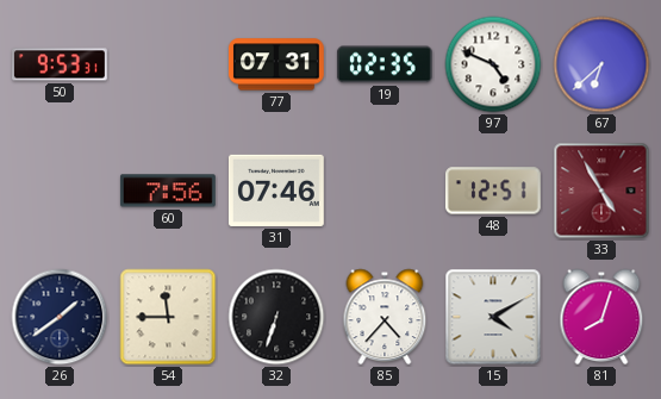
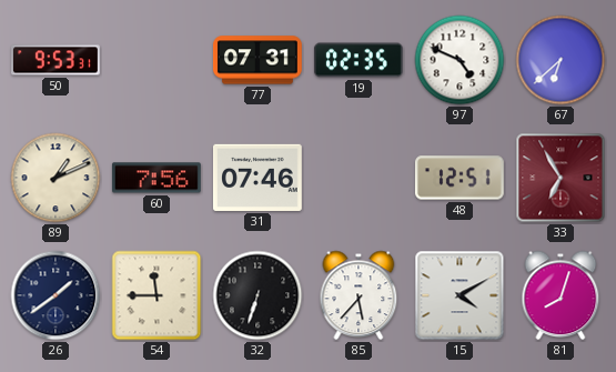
89: none -> 1:11 (55, 178)
33: 4:55 -> 6:55 (561, 178)
85: 4:37 -> 5:37 (359, 295)
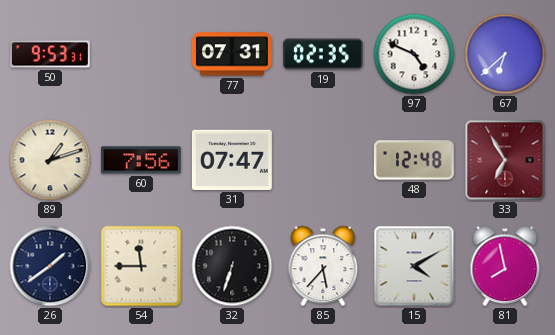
89: 1:11 -> 1:12 (50, 160)
31: 07:46 -> 07:47 (232, 160)
48: 12:51 -> 12:48 (414, 160)
81: 8:03 -> 7:58 (505, 266)
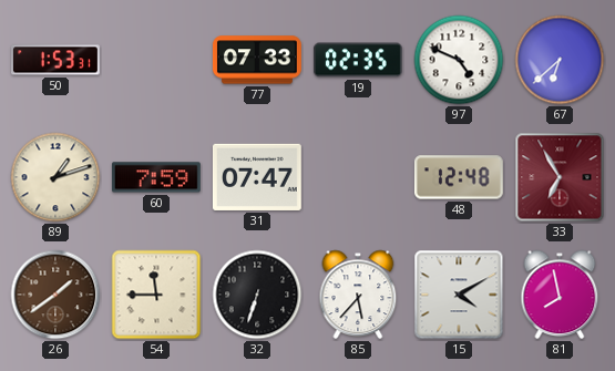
50: 9:53 -> 1:53 (57, 60)
77: 07:31 -> 07:33 (257, 60)
60: 7:56 -> 7:59 (156, 177)
26 dial: navy -> brown (55, 295)
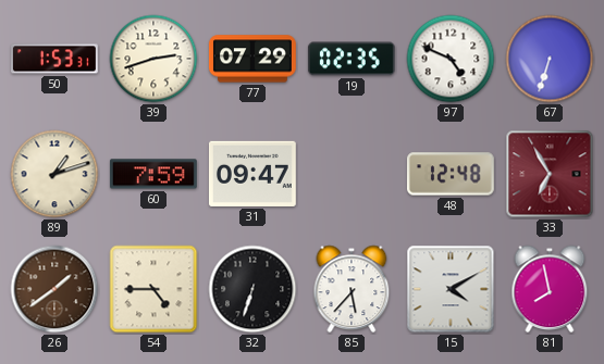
39: none -> 2:42 (153, 59)
77: 07:33 -> 07:29 (252, 59)
67: 6:38 -> 6:33 (550, 59)
31: 07:47 -> 09:47 (252, 174)
54: 11:45 -> 4:45 (153, 289)
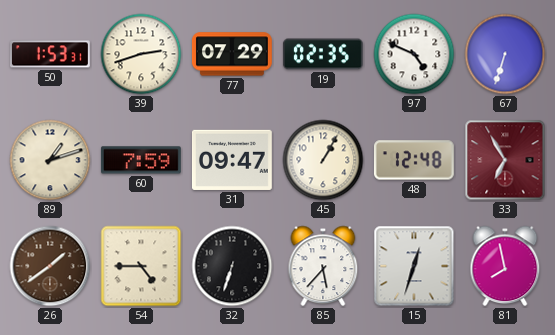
45: none -> 1:05 (323, 160)
15: 4:10 -> 12:33 (414, 266)
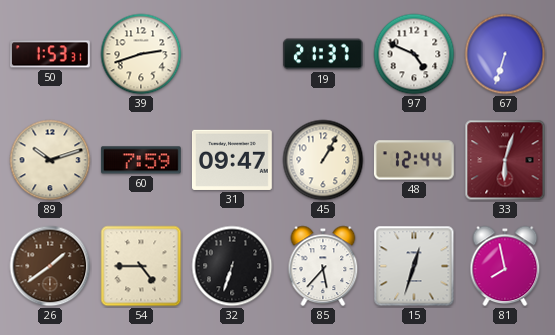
77: 07:29 -> none (232, 54)
19: 02:35 -> 21:37 (323, 54)
89: 1:12 -> 10:12 (50, 160)
48: 12:48 -> 12:44 (414, 160)
33: 6:55 -> 6:03 (505, 160)
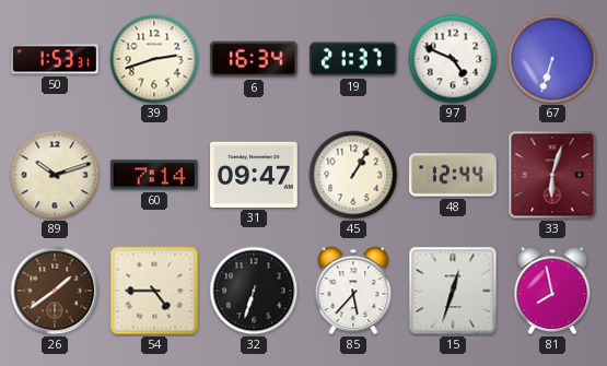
6: none -> 16:34 (254, 59)
60: 7:59 -> 7:14 (154, 175)
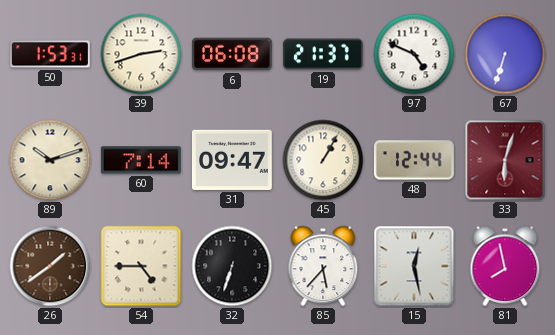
6: 16:34 -> 06:08 (232, 54)
15: 12:33 -> 12:28 (414, 266)
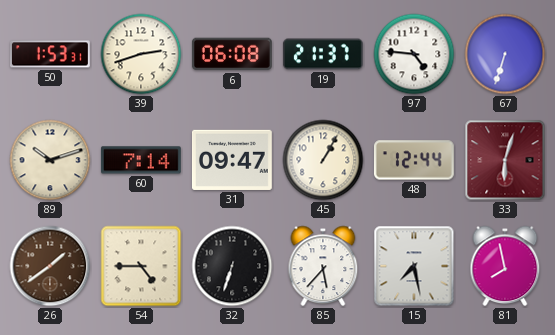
97: 4:49 -> 4:46 (414, 54)
15: 12:28 -> 7:28 (414, 266)
